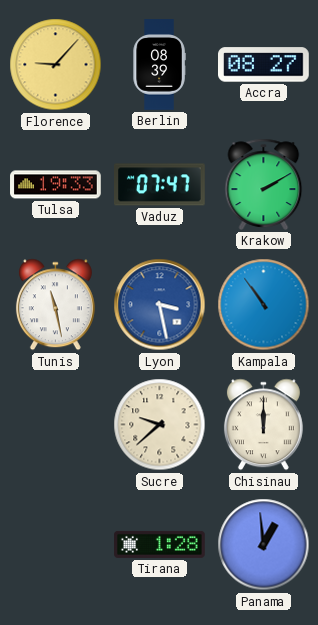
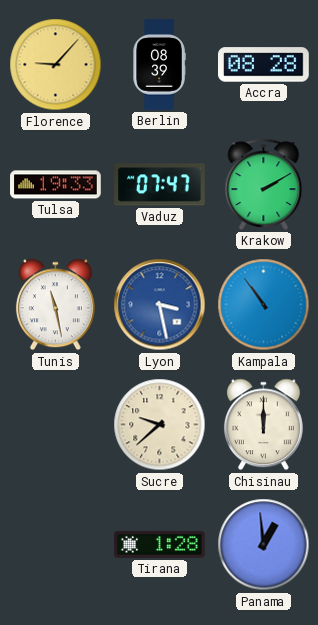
Accra: 08:27 -> 08:28 (264, 65)
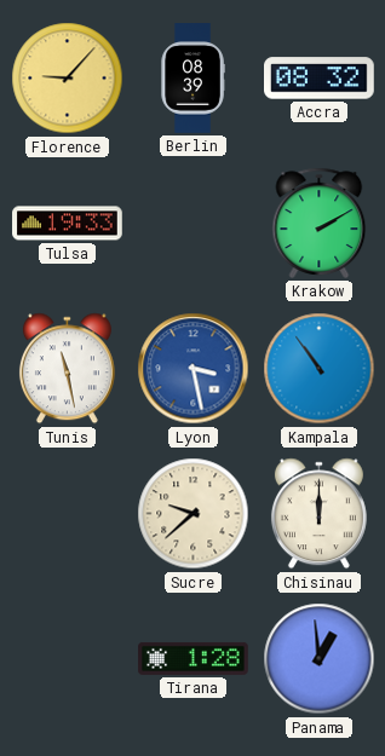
Accra: 08:28 -> 08:32 (320, 79)
Vaduz: 07:47 -> none (160, 185)
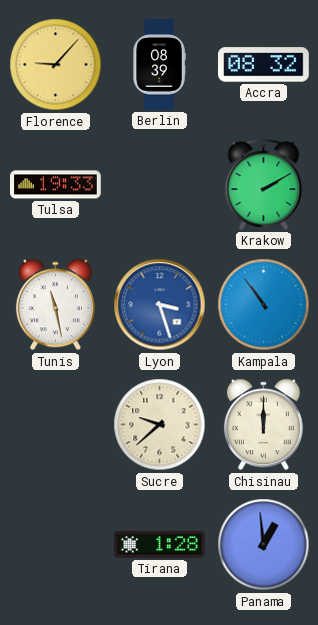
Lyon: 3:28 -> 3:27 (160, 305)
